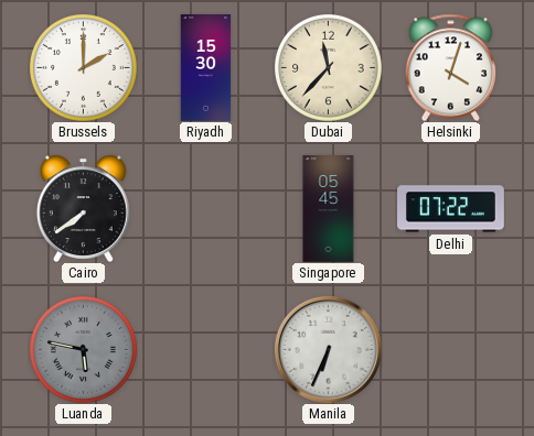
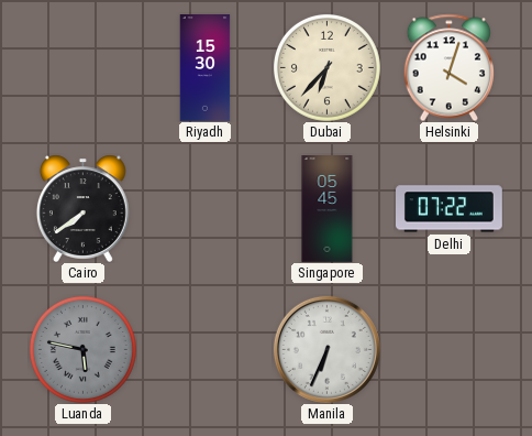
Brussels: 2:00 -> none (83, 67)
Dubai: 11:37 -> 6:37 (326, 67)
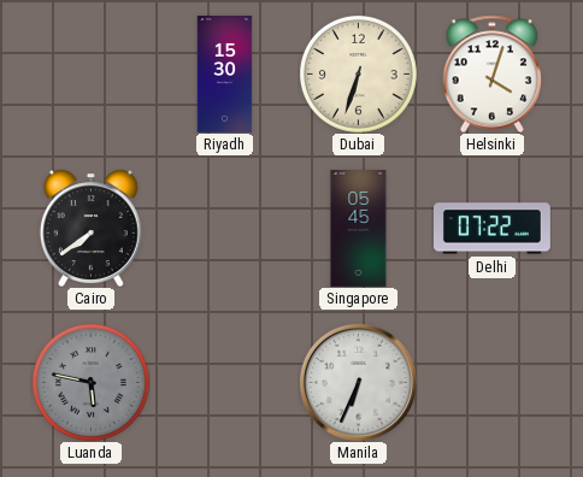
Dubai: 6:37 -> 6:33 (358, 73)
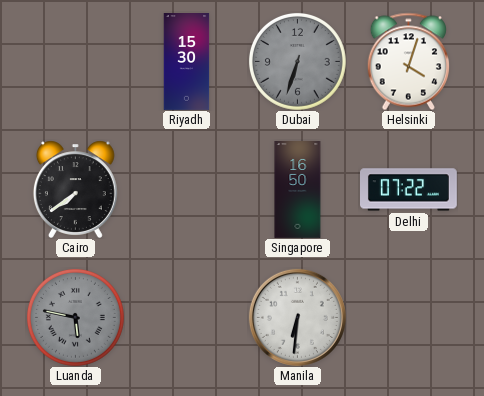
Dubai dial: cream -> grey (297, 61)
Singapore: 05:45 -> 16:50 (298, 190)
Manila: 6:34 -> 6:31 (297, 317)
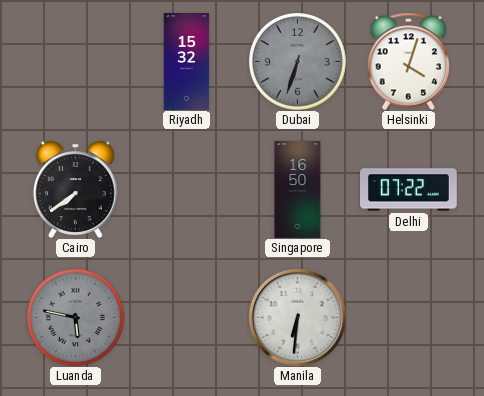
Riyadh: 15:30 -> 15:32 (187, 62)
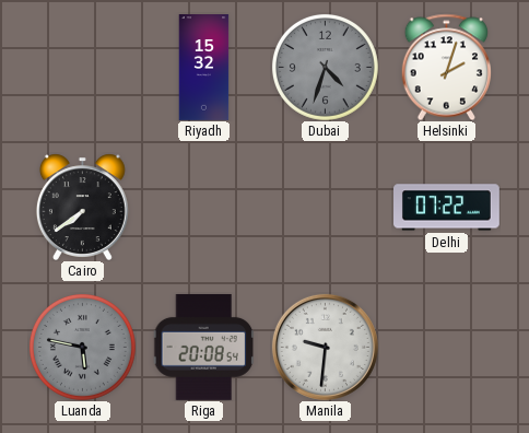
Dubai: 6:33 -> 4:33 (325, 67)
Helsinki: 4:03 -> 2:03 (446, 67)
Singapore: 16:50 -> none (298, 190)
Riga: none -> 20:08 (204, 347)
Manila: 6:31 -> 9:31 (325, 347)
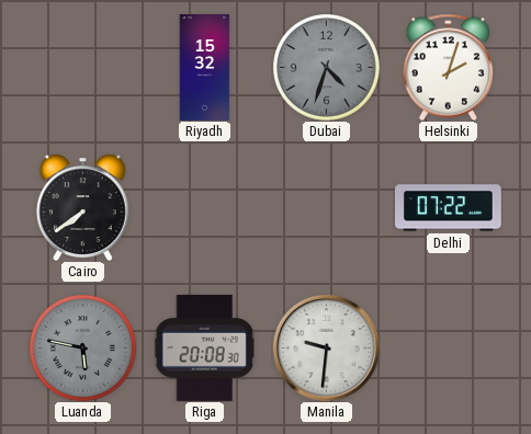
Riga: 20:08:54 -> 20:08:30 (205, 347)
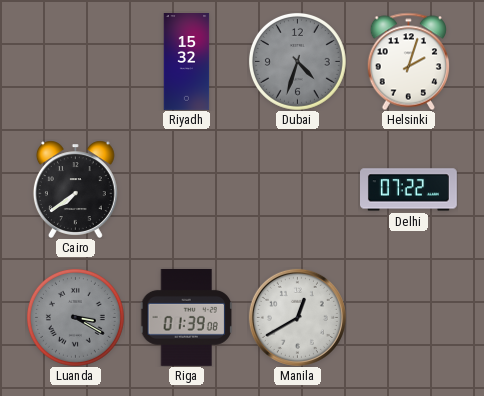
Luanda: 5:47 -> 3:20 (75, 317)
Riga: 20:08 -> 01:39 (187, 317)
Manila: 9:31 -> 12:40 (297, 317)
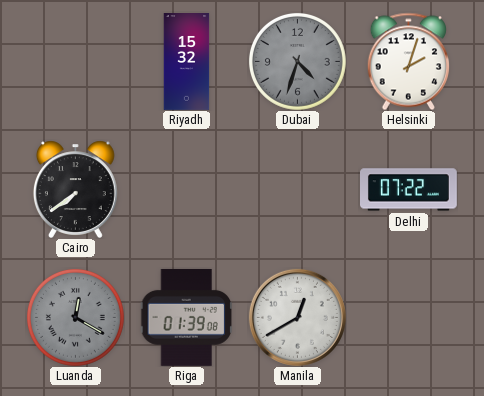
Luanda: 3:20 -> 12:20 (75, 317)
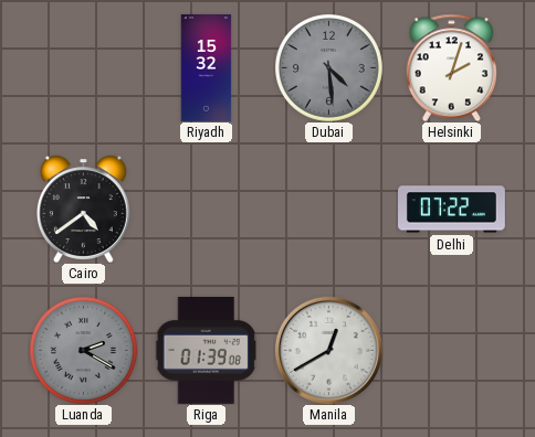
Dubai: 4:33 -> 4:29 (328, 67)
Cairo: 7:39 -> 4:39 (83, 209)
Luanda: 12:20 -> 2:20 (83, 350)
